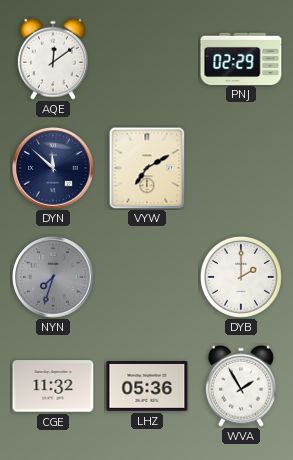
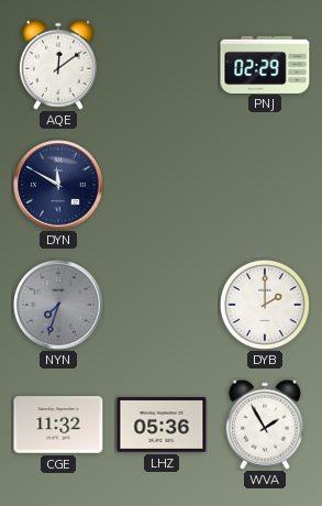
DYN: 11:52 -> 11:50 (58, 185)
VYW: 7:10 -> none (147, 168)
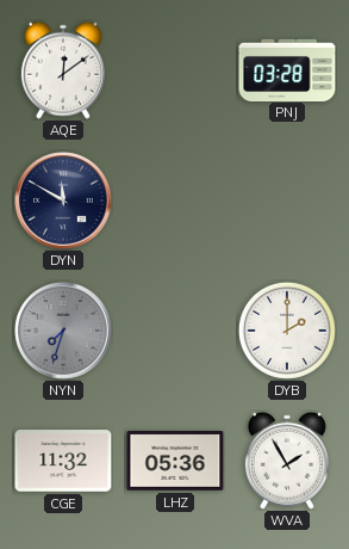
PNJ: 02:29 -> 03:28 (287, 69)
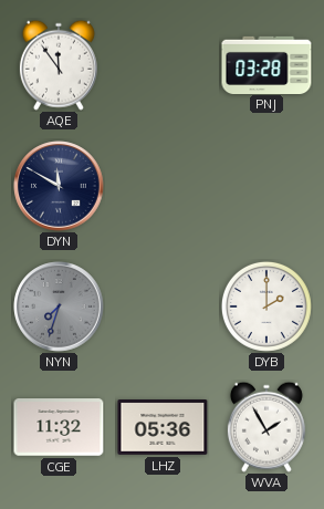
AQE: 12:09 -> 11:54 (59, 65)
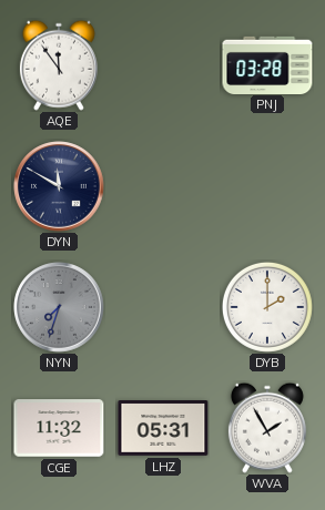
LHZ: 05:36 -> 05:31 (163, 429)
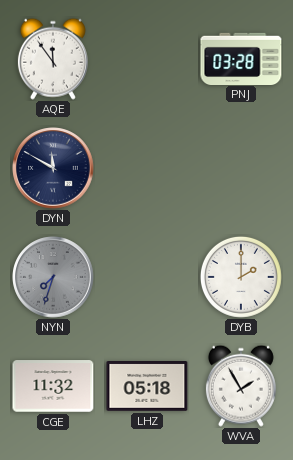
LHZ: 05:31 -> 05:18 (147, 387)
